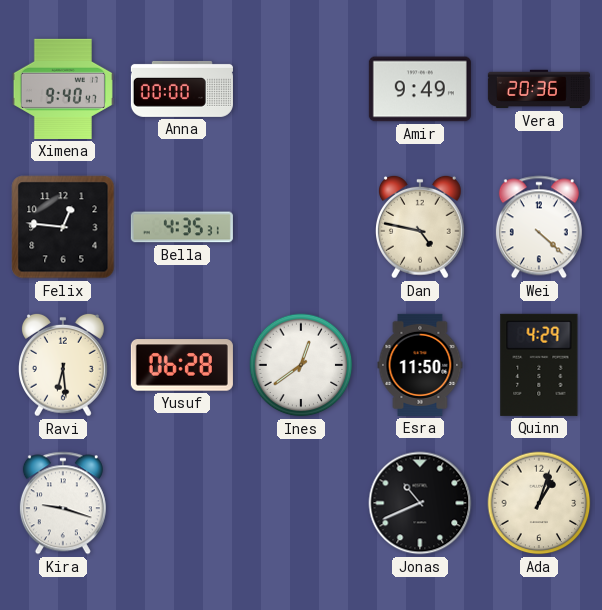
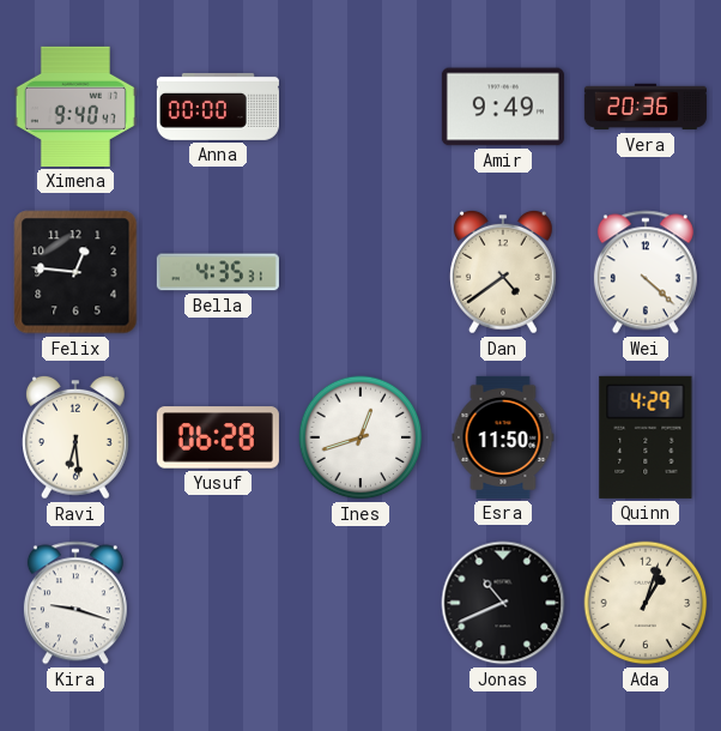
Dan: 4:47 -> 4:39 (504, 272)
Ines: 12:39 -> 12:42 (360, 437)
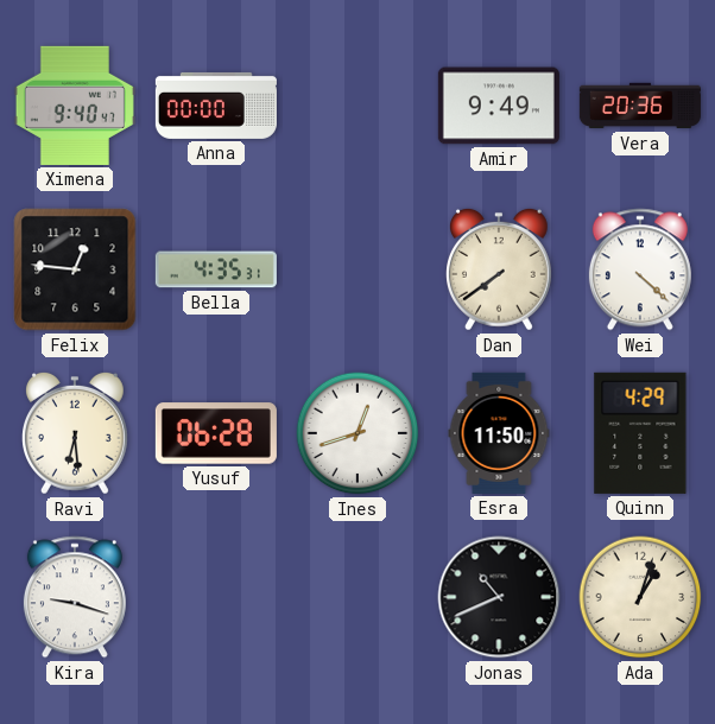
Dan: 4:39 -> 7:39 (500, 269)
